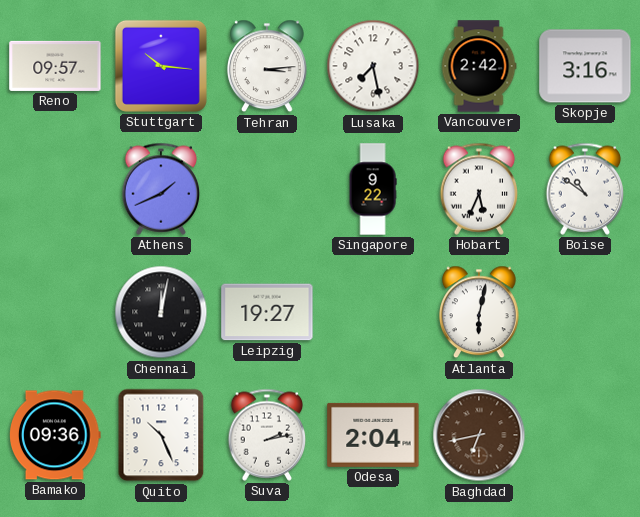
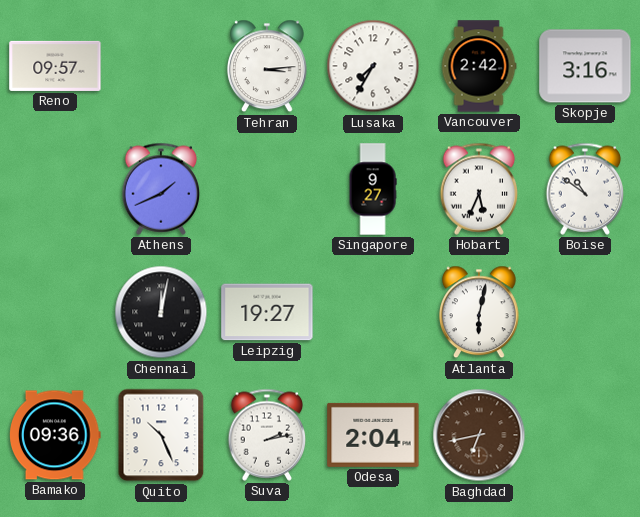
Stuttgart: 10:16 -> none (161, 66)
Lusaka: 7:28 -> 7:35 (373, 66)
Singapore: 9:22 -> 9:27 (373, 189)
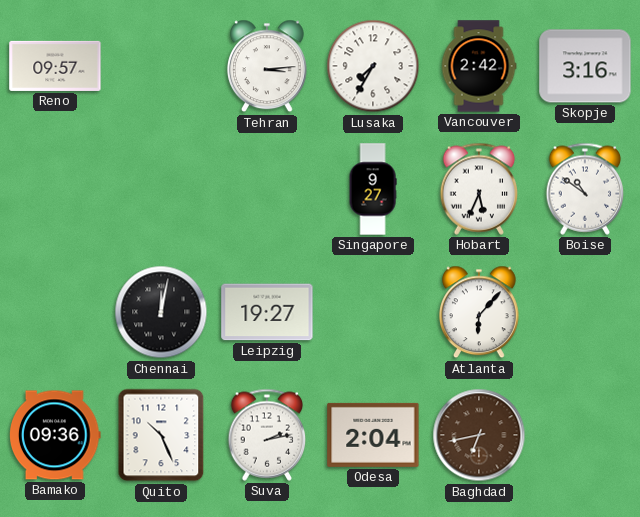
Athens: 1:41 -> none (161, 189)
Atlanta: 6:02 -> 6:07 (479, 312)
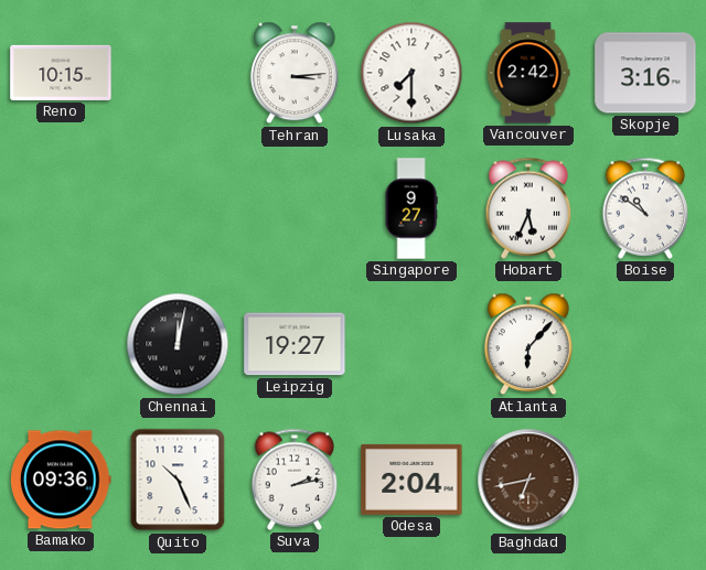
Reno: 09:57 -> 10:15 (61, 73)
Lusaka: 7:35 -> 7:30 (411, 73)
